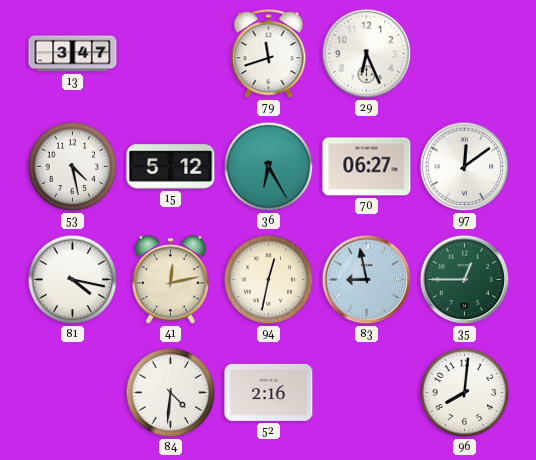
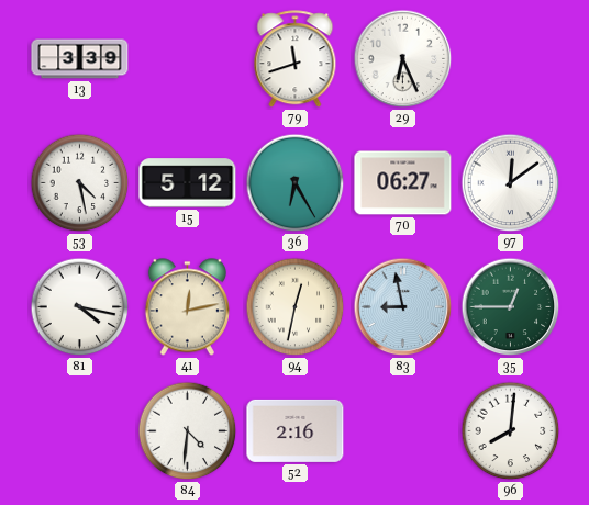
13: 3:47 -> 3:39 (80, 59)
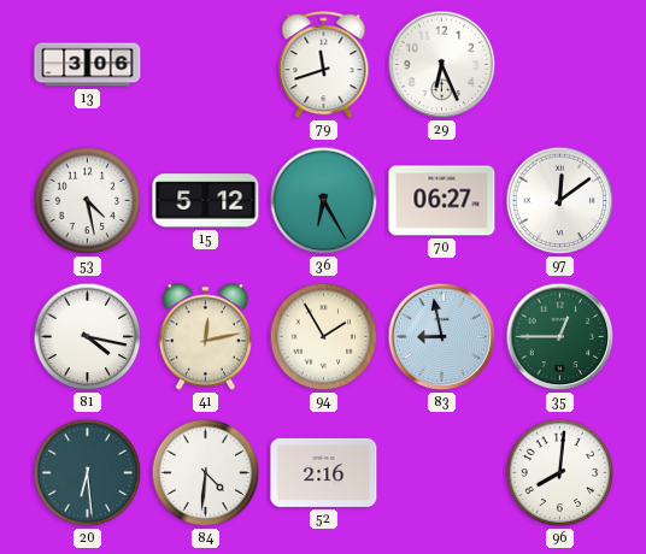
13: 3:39 -> 3:06 (88, 65)
94: 12:32 -> 1:55 (324, 337)
20: none -> 6:29 (88, 473)
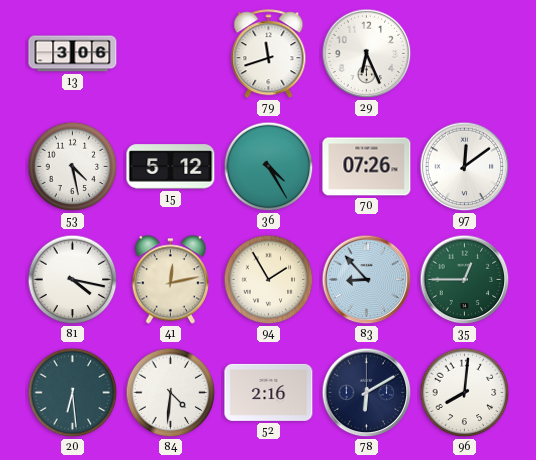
36: 6:25 -> 4:25 (269, 167)
70: 06:27 -> 07:26 (367, 167)
83: 8:58 -> 8:53 (367, 280)
78: none -> 6:10 (367, 393)
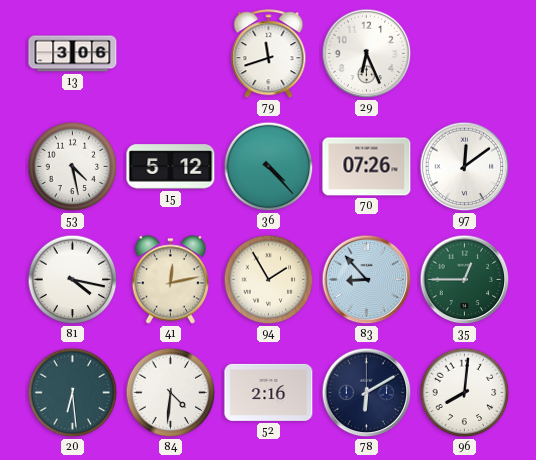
36: 4:25 -> 4:23 (269, 167)
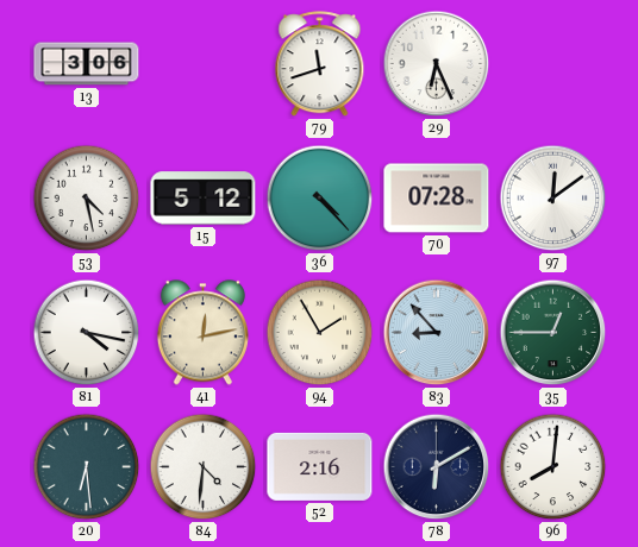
70: 07:26 -> 07:28 (437, 199)
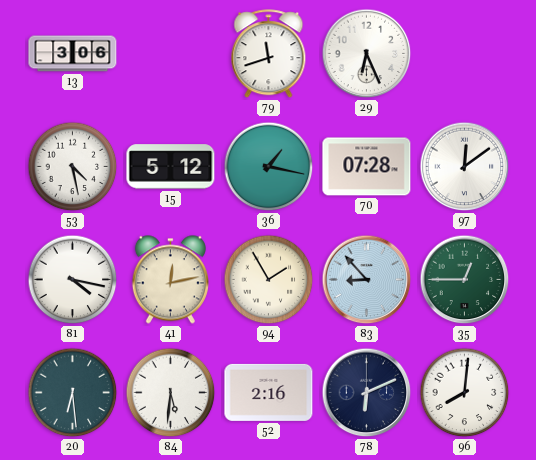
36: 4:23 -> 1:17 (269, 167)
84: 4:31 -> 5:31 (171, 393)
78: 6:10 -> 6:11 (367, 393)
